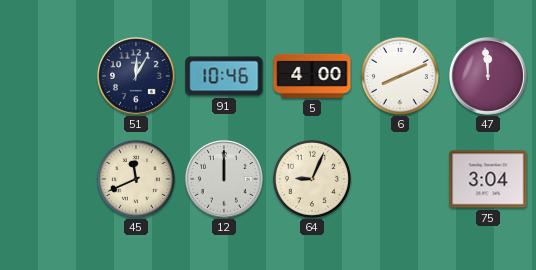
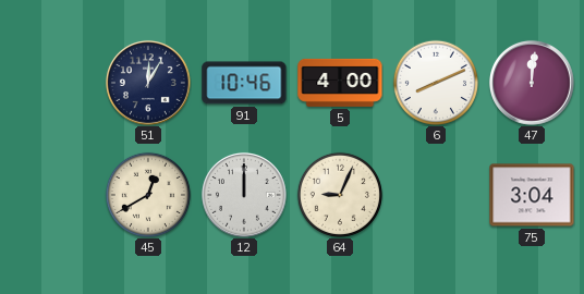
47: 11:59 -> 12:01 (532, 83)
45: 11:41 -> 12:40 (148, 195)
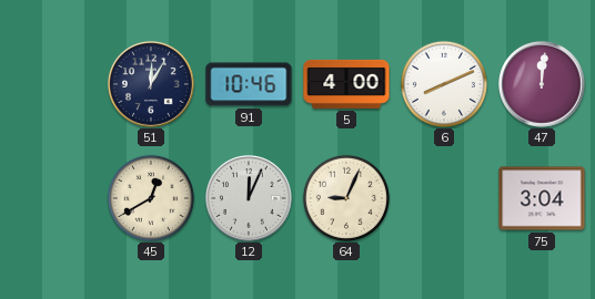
12: 12:00 -> 12:04 (249, 198)
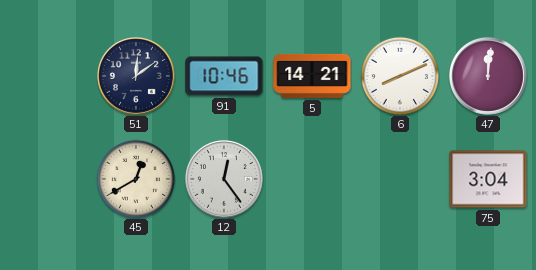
51: 12:05 -> 12:09 (136, 76)
5: 4:00 -> 14:21 (312, 76)
12: 12:04 -> 12:24 (224, 179)
64: 9:04 -> none (346, 198)
